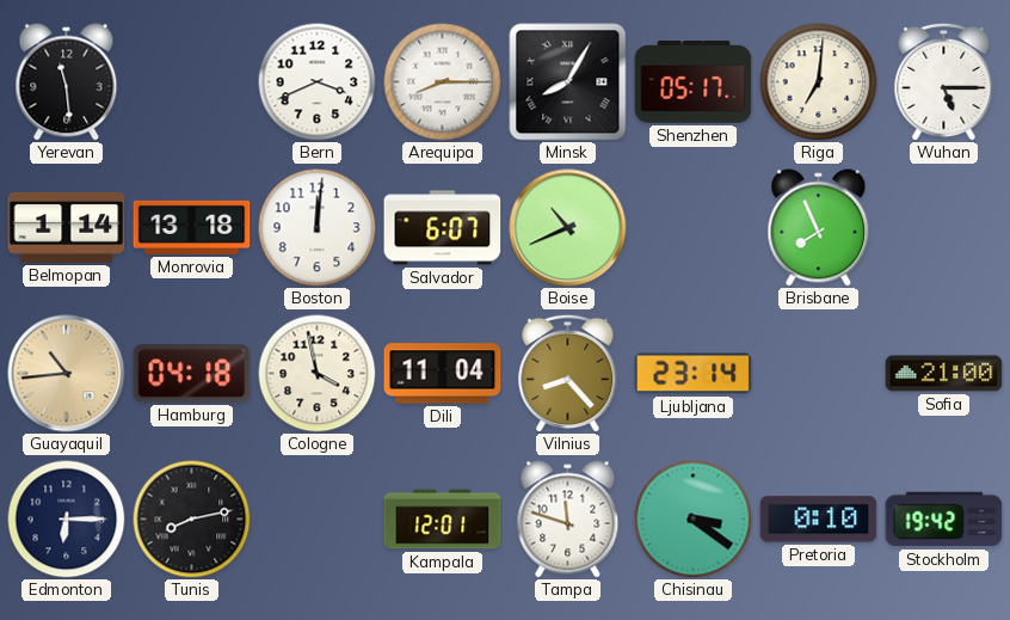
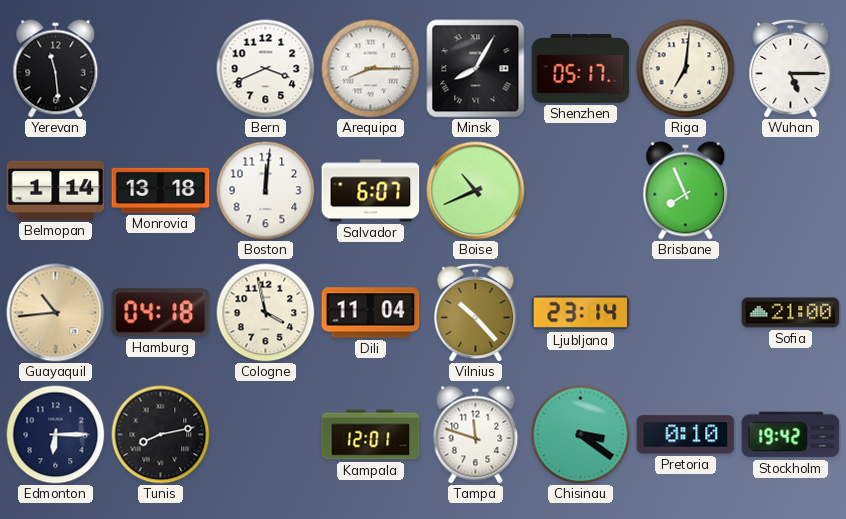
Vilnius: 8:23 -> 10:23 (476, 312)
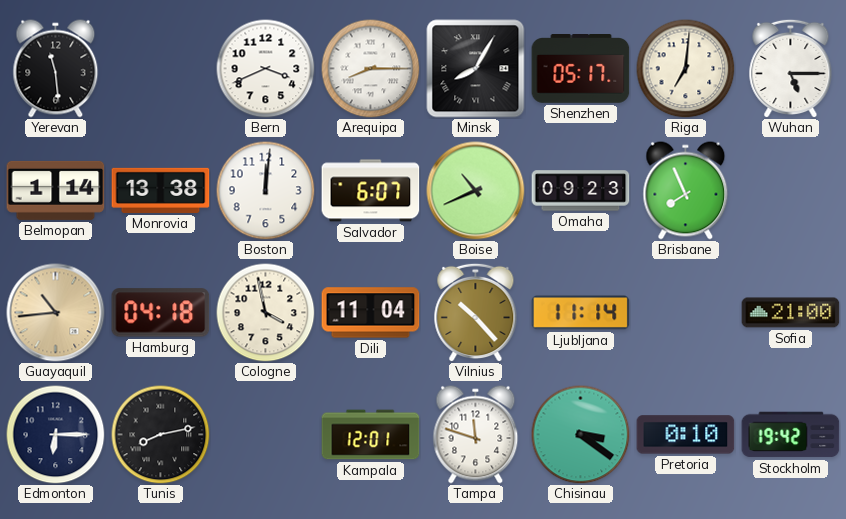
Monrovia: 13:18 -> 13:38 (161, 190)
Omaha: none -> 09:23 (581, 191)
Ljubljana: 23:14 -> 11:14 (581, 313)
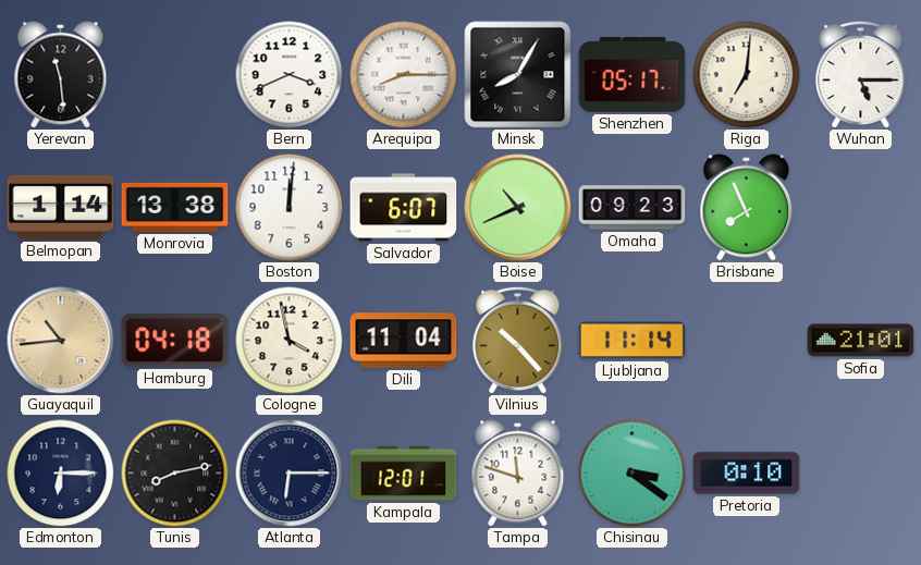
Sofia: 21:00 -> 21:01 (861, 341)
Atlanta: none -> 6:15 (290, 474)
Stockholm: 19:42 -> none (791, 435)
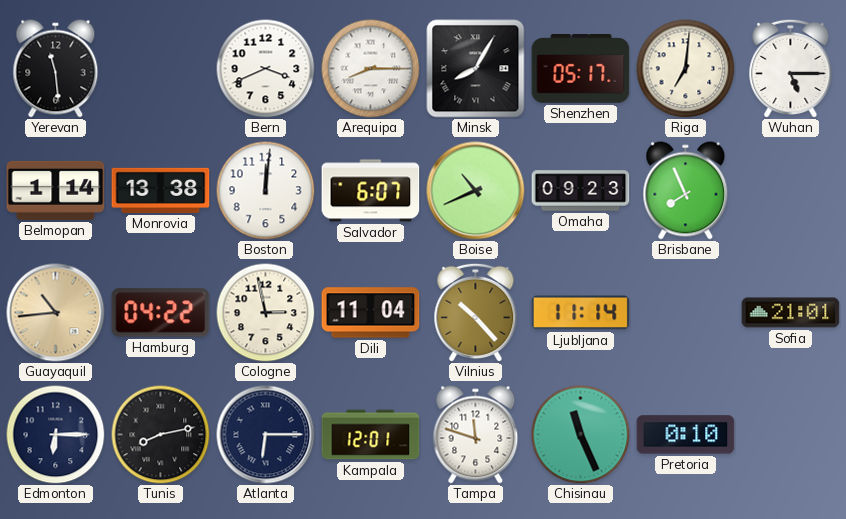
Hamburg: 04:18 -> 04:22 (161, 313)
Cologne: 3:58 -> 2:58 (266, 313)
Chisinau: 3:21 -> 11:26 (581, 435)
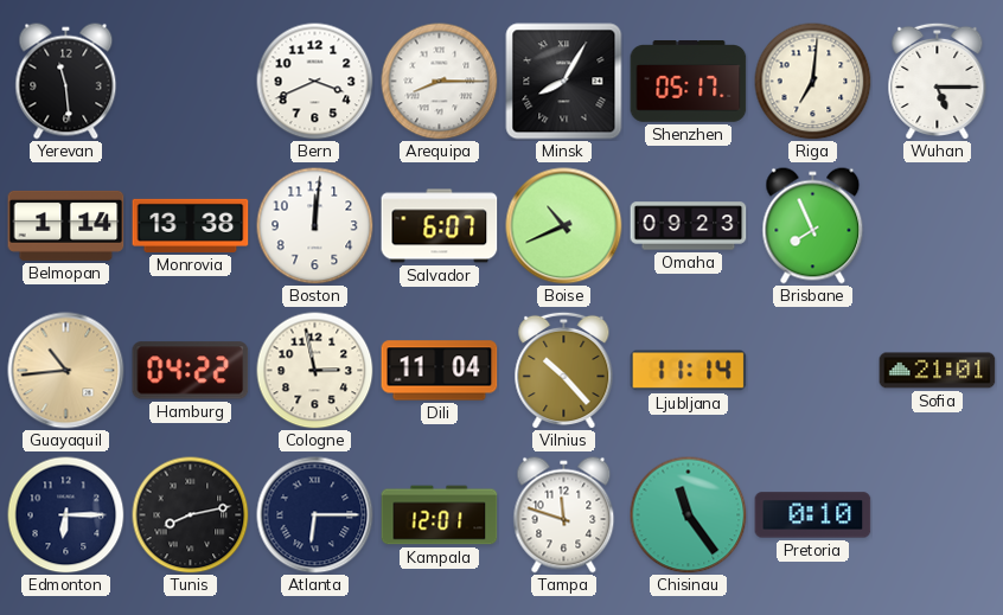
Chisinau: 11:26 -> 11:24 (689, 515)
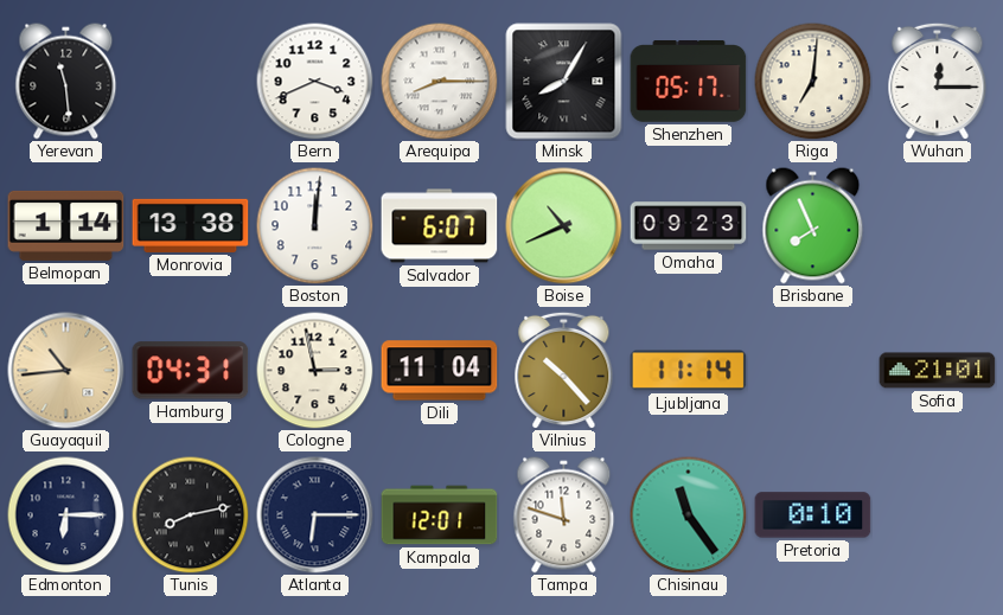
Wuhan: 5:15 -> 12:15 (938, 81)
Hamburg: 04:22 -> 04:31 (191, 371)
